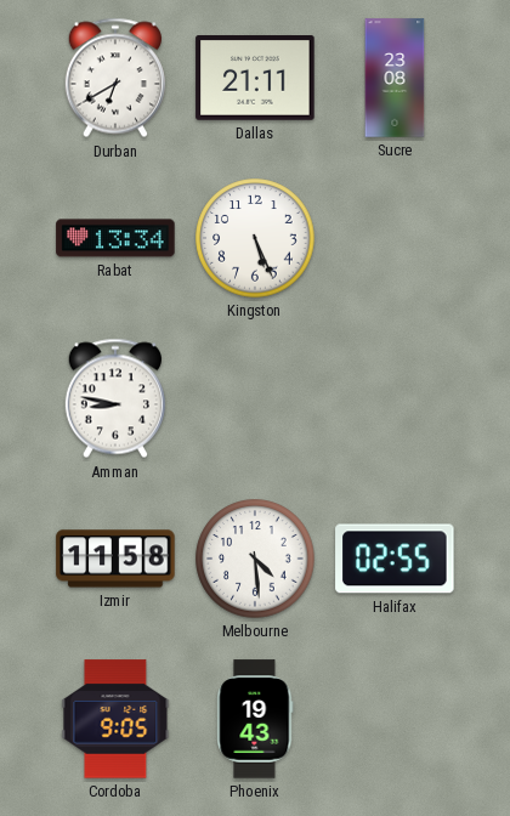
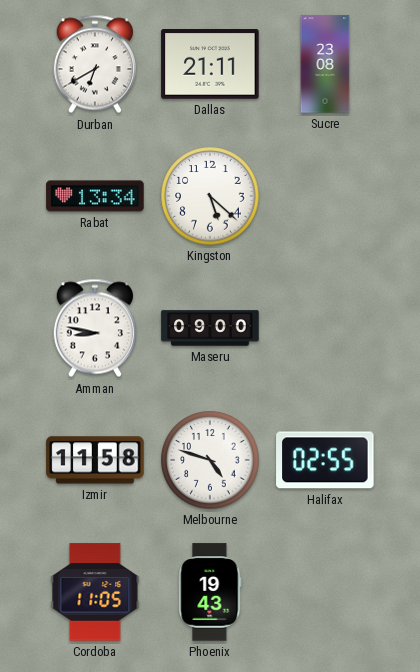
Kingston: 5:26 -> 5:22 (210, 196)
Maseru: none -> 09:00 (210, 328)
Melbourne: 4:29 -> 4:48 (210, 460)
Cordoba: 9:05 -> 11:05 (95, 592)
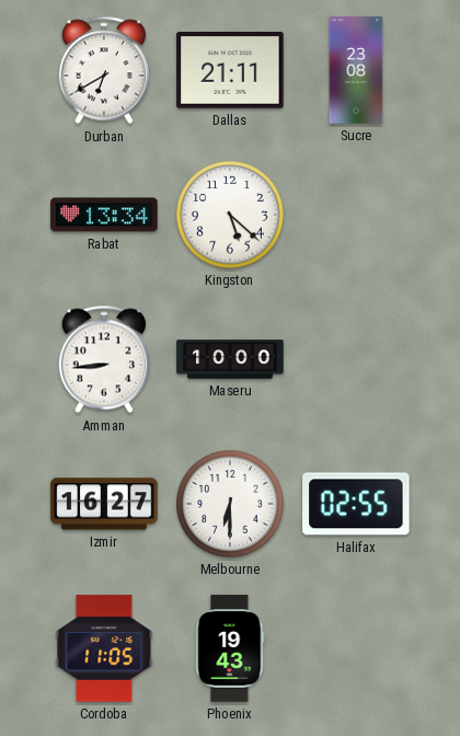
Amman: 8:47 -> 8:44 (104, 359)
Maseru: 09:00 -> 10:00 (230, 359)
Izmir: 11:58 -> 16:27 (104, 504)
Melbourne: 4:48 -> 6:30 (230, 504)
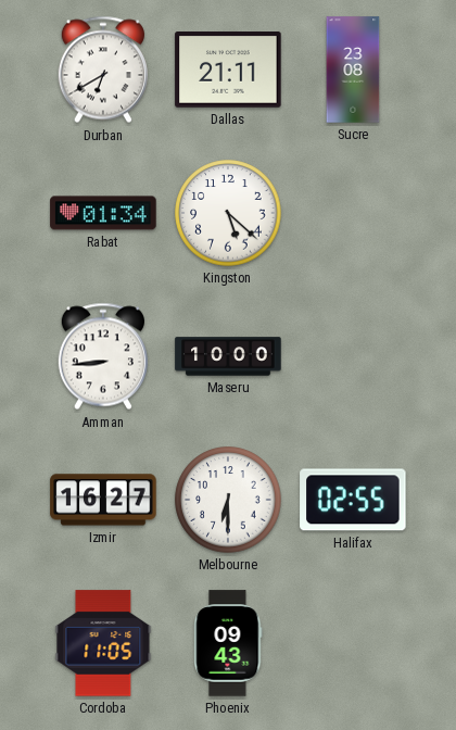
Rabat: 13:34 -> 01:34 (103, 213)
Phoenix: 19:43 -> 09:43 (228, 643)
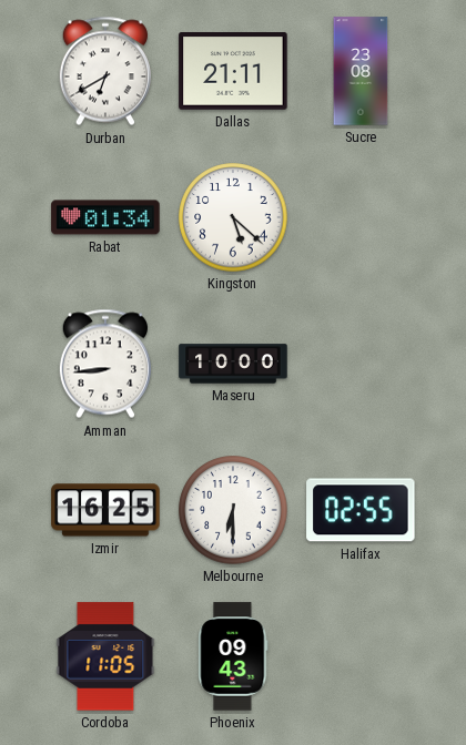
Izmir: 16:27 -> 16:25 (105, 510)
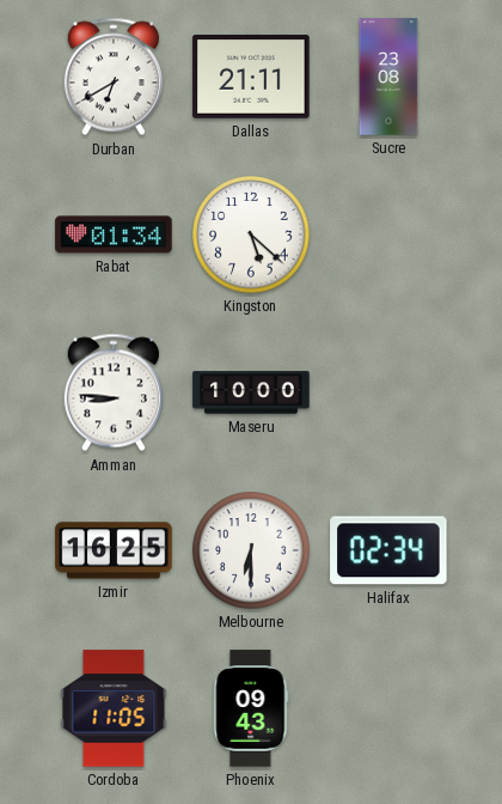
Amman: 8:44 -> 8:46 (114, 392)
Halifax: 02:55 -> 02:34 (388, 550)
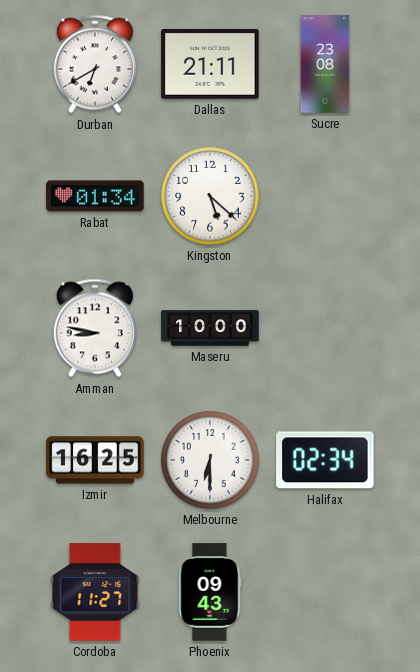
Amman: 8:46 -> 8:47 (95, 328)
Cordoba: 11:05 -> 11:27 (95, 592)
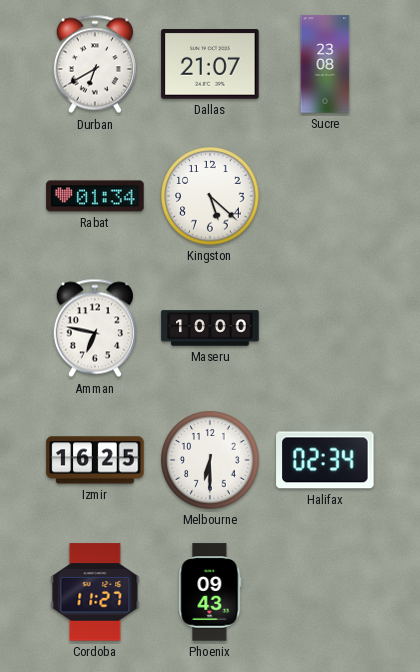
Dallas: 21:11 -> 21:07 (210, 65)
Amman: 8:47 -> 6:47 (95, 328)
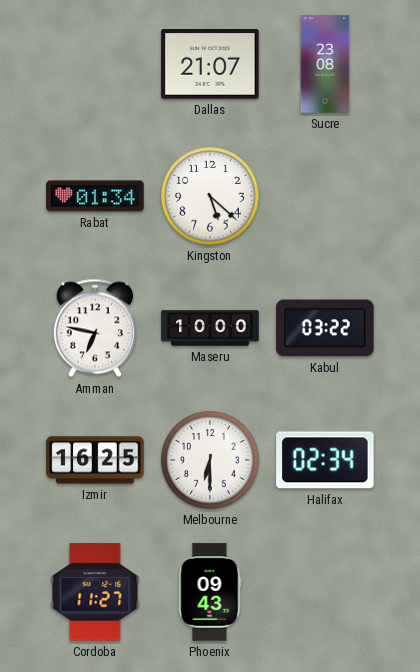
Durban: 6:40 -> none (95, 64)
Kabul: none -> 03:22 (325, 328)
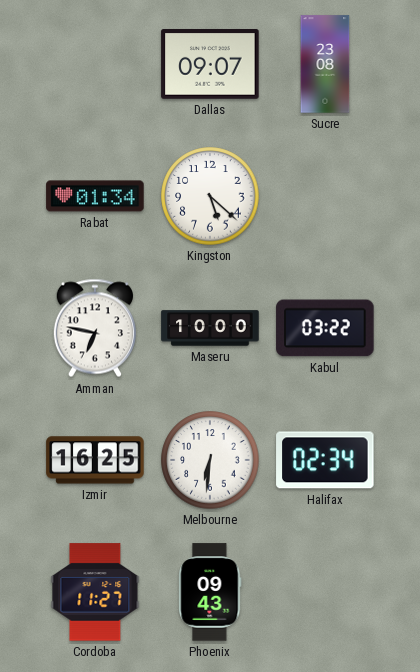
Dallas: 21:07 -> 09:07 (210, 65)
Melbourne: 6:30 -> 6:31 (210, 460)
